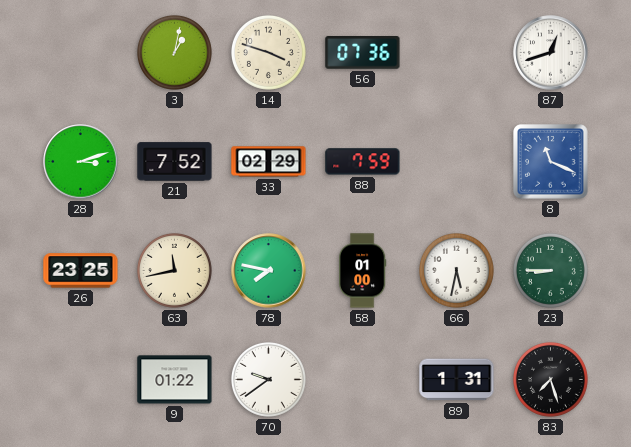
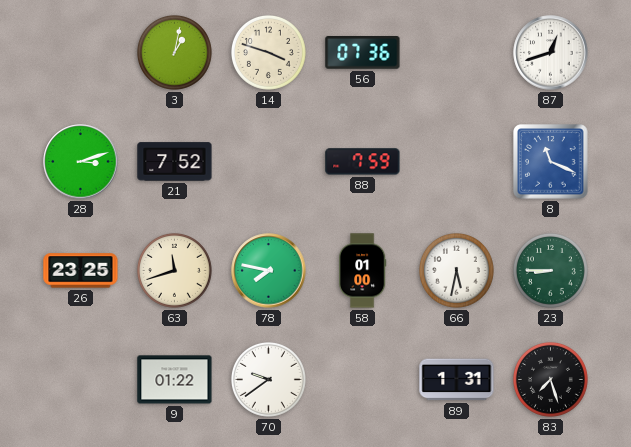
33: 02:29 -> none (269, 162)
63: 11:43 -> 11:42 (174, 270)
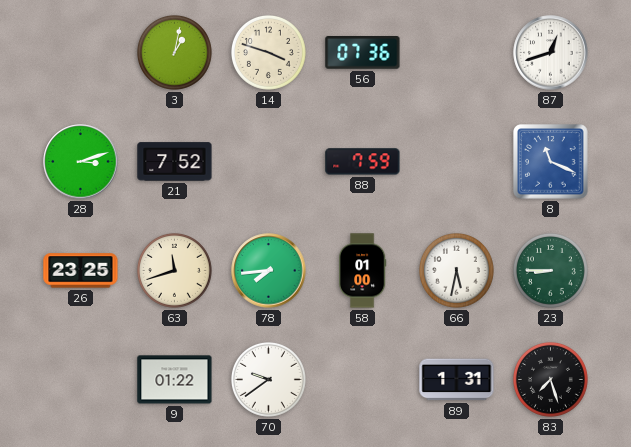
78: 7:47 -> 7:44 (269, 271)
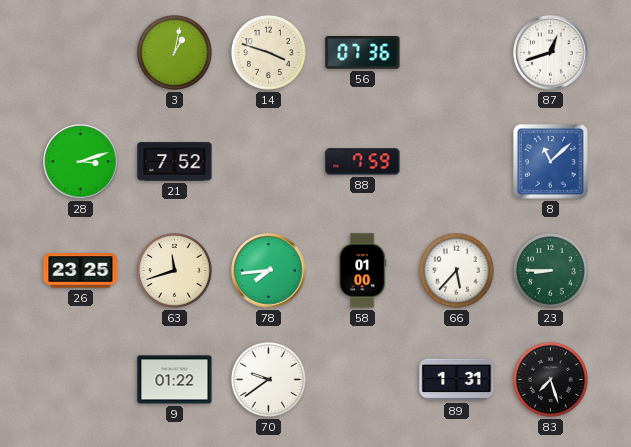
8: 11:19 -> 11:08 (551, 162)
66: 5:32 -> 5:37 (456, 270)
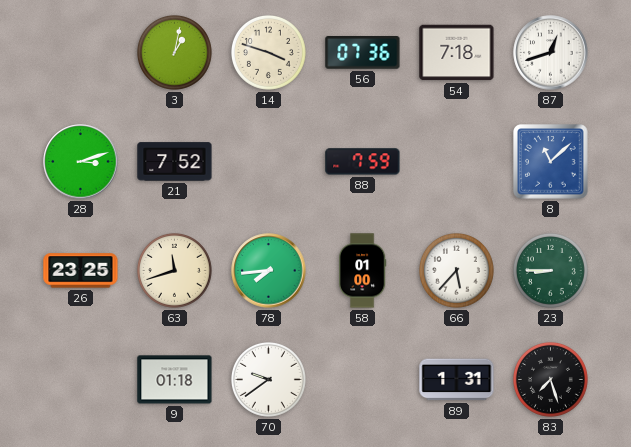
54: none -> 7:18 (457, 53)
9: 01:22 -> 01:18 (175, 380)
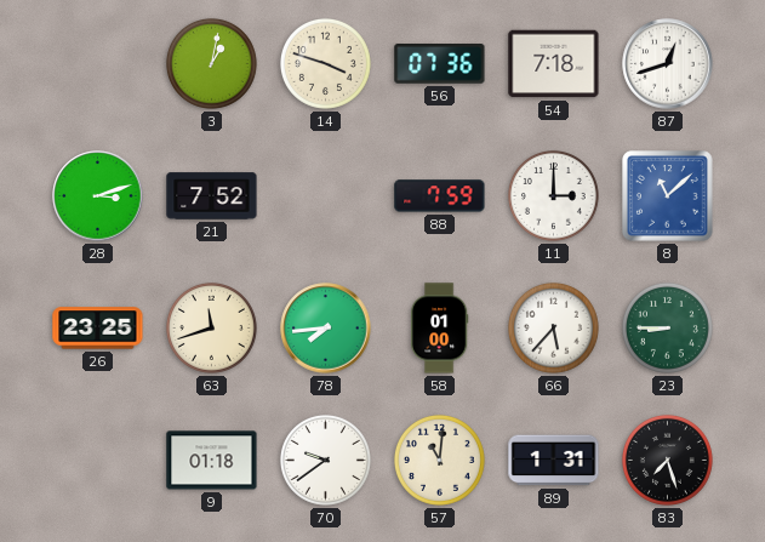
11: none -> 3:00 (553, 195)
57: none -> 11:01 (439, 460)
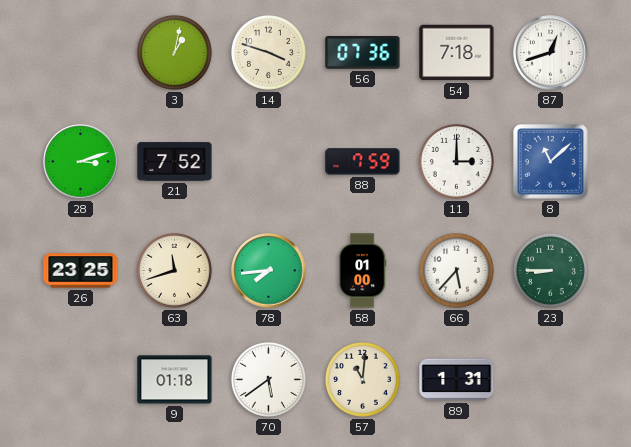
70: 9:39 -> 5:39 (268, 379)
83: 7:27 -> none (667, 460)
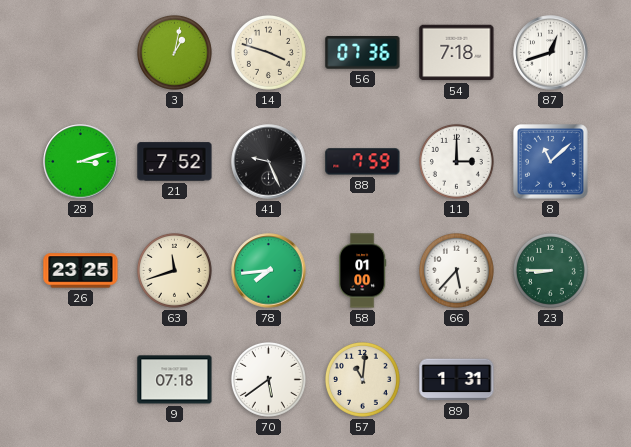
41: none -> 9:26 (269, 162)
9: 01:18 -> 07:18 (175, 380)
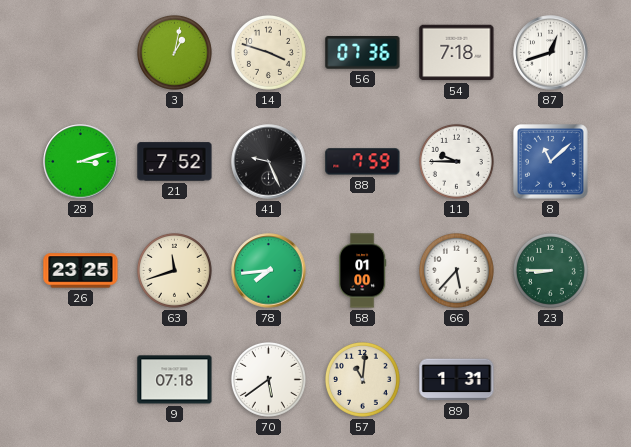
11: 3:00 -> 9:45 (456, 161)
